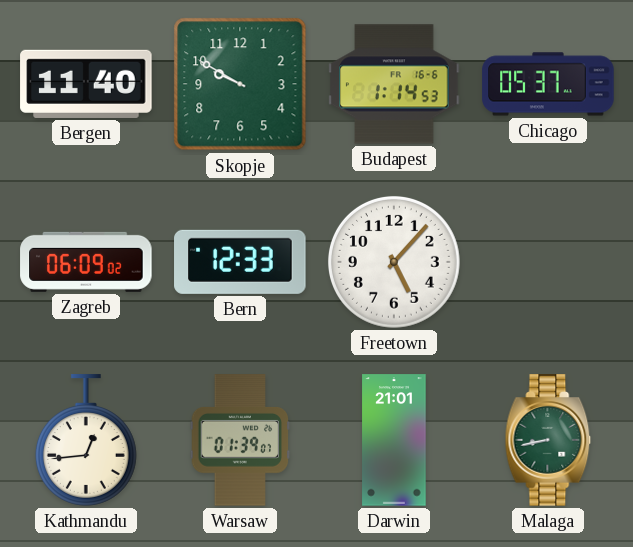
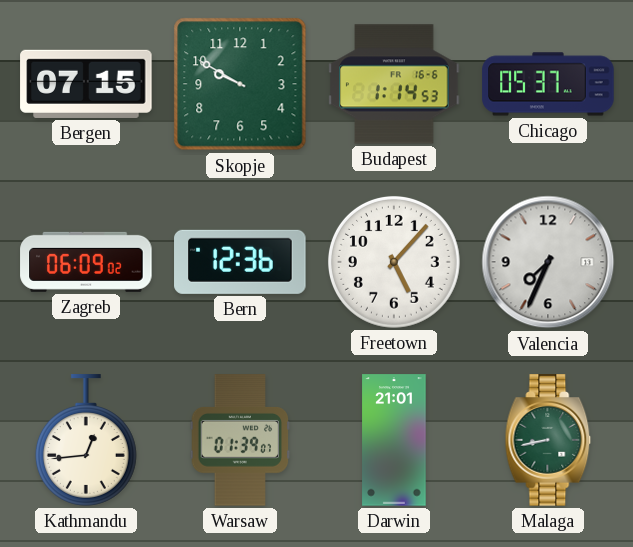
Bergen: 11:40 -> 07:15 (86, 84)
Bern: 12:33 -> 12:36 (240, 262)
Valencia: none -> 7:34 (548, 262)
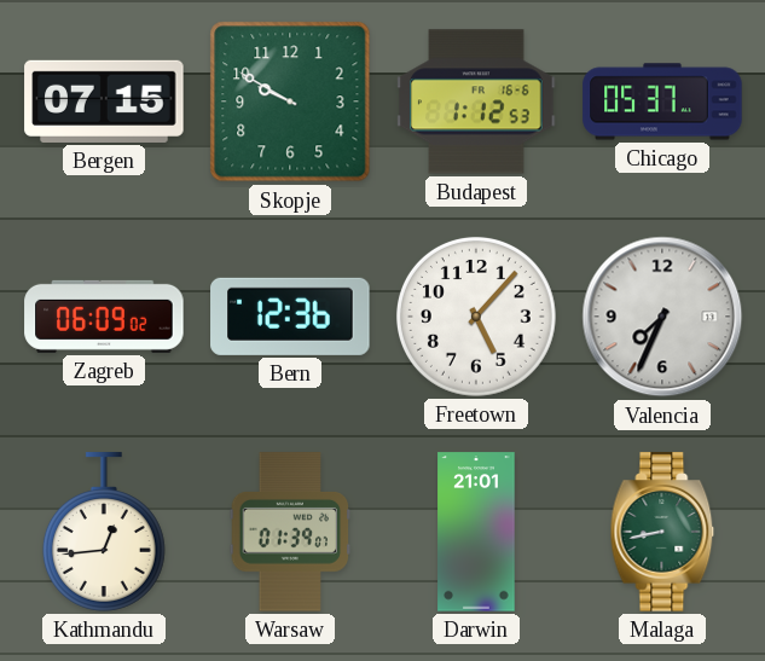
Budapest: 1:14 -> 1:12 (476, 102)
